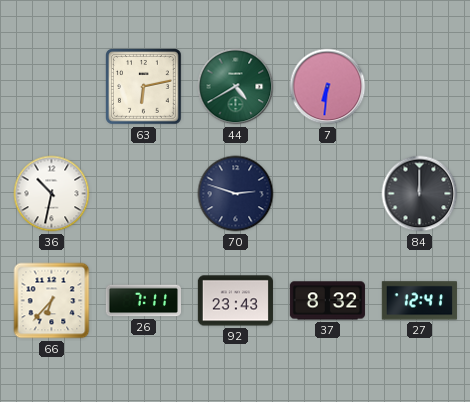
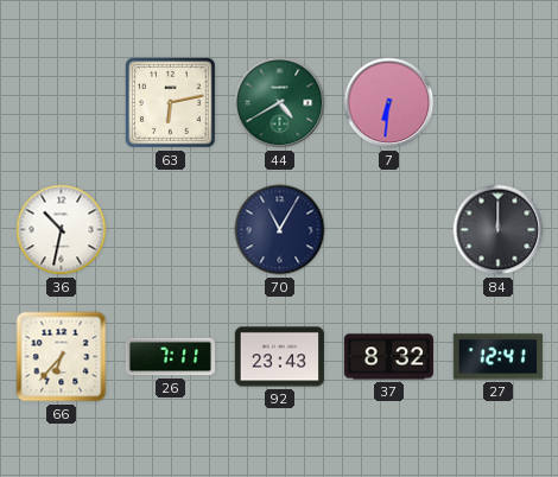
70: 2:48 -> 11:05 (280, 230)
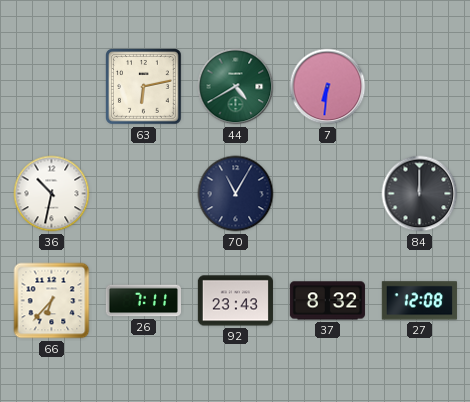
27: 12:41 -> 12:08 (419, 301)
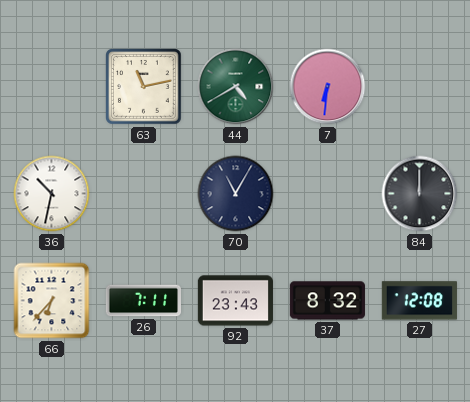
63: 6:13 -> 11:13 (144, 87)
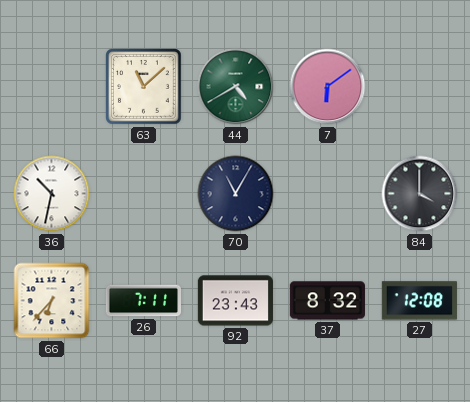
63: 11:13 -> 11:08 (144, 87)
7: 6:31 -> 6:09 (328, 87)
84: 12:00 -> 4:00 (420, 194)
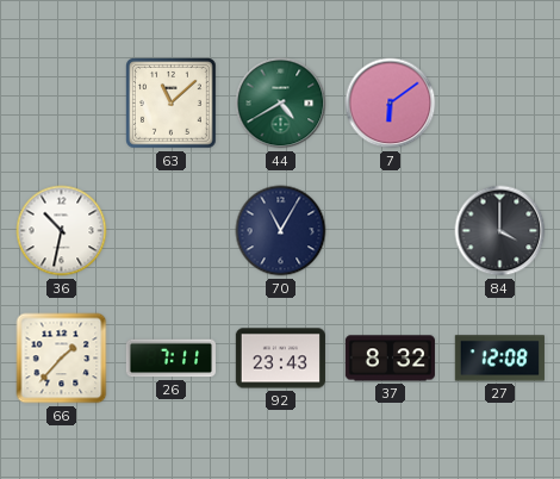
66: 6:37 -> 1:37 (62, 359)
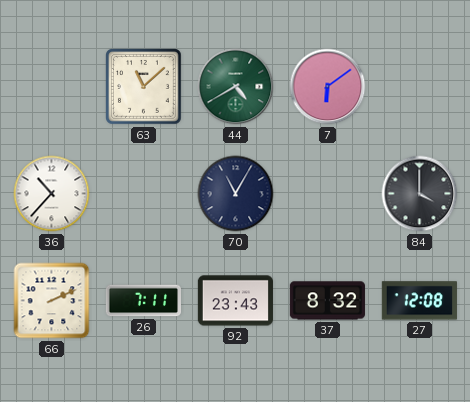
36: 10:32 -> 10:37 (52, 194)
66: 1:37 -> 2:11 (52, 301)
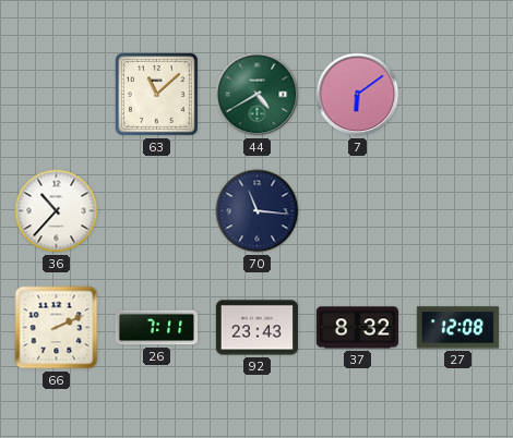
70: 11:05 -> 11:16 (258, 211)
84: 4:00 -> none (420, 194)
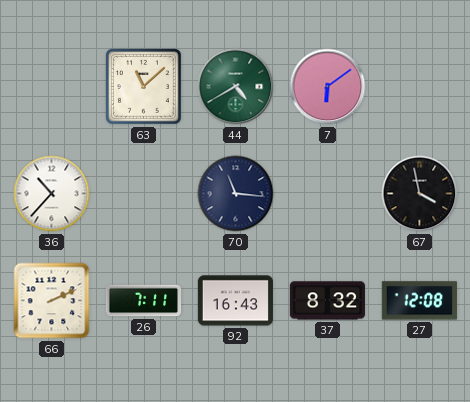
67: none -> 3:58 (420, 194)
92: 23:43 -> 16:43 (235, 301)
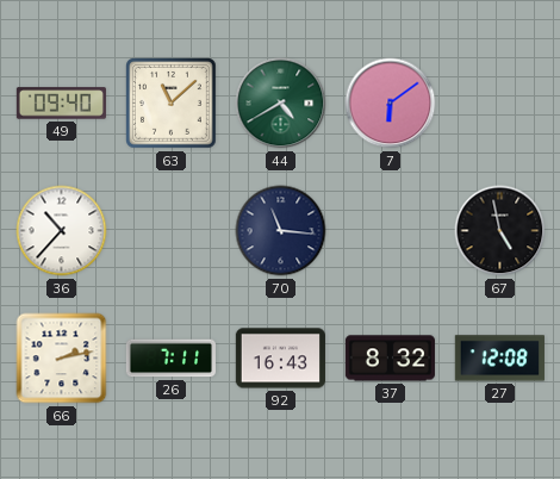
49: none -> 09:40 (61, 104)
67: 3:58 -> 4:58 (500, 231)
66: 2:11 -> 2:13 (62, 359)
